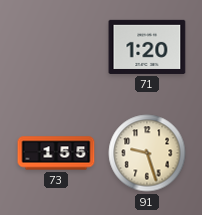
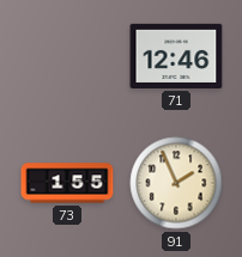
71: 1:20 -> 12:46 (176, 56)
91: 9:27 -> 1:56 (176, 183)
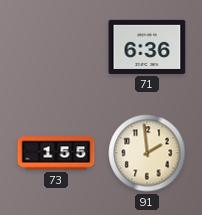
71: 12:46 -> 6:36 (147, 47)
91: 1:56 -> 1:59 (147, 153)
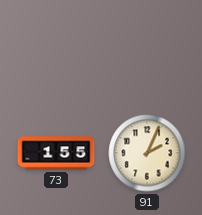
71: 6:36 -> none (147, 47)
91: 1:59 -> 2:04 (147, 153)
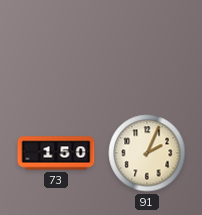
73: 1:55 -> 1:50 (56, 153)
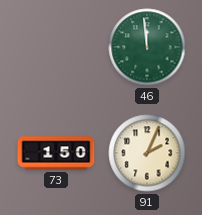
46: none -> 11:59 (147, 47)
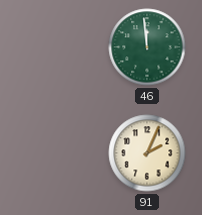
73: 1:50 -> none (56, 153)
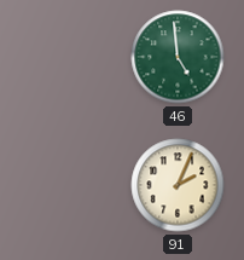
46: 11:59 -> 4:59 (178, 57)
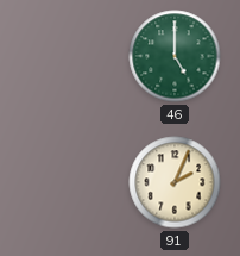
46: 4:59 -> 5:00 (175, 56)
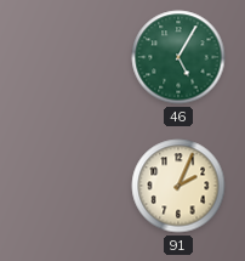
46: 5:00 -> 5:05 (178, 57)
